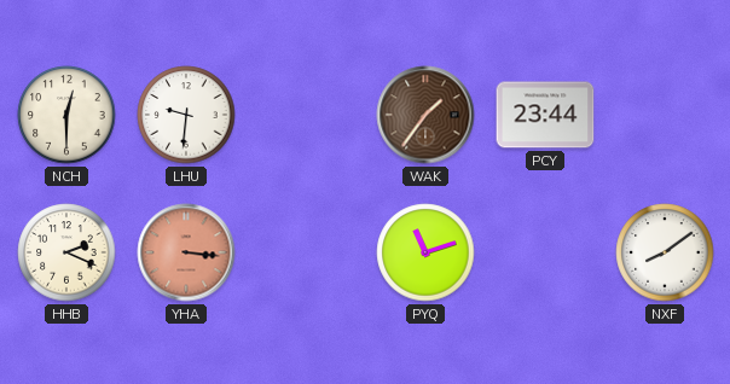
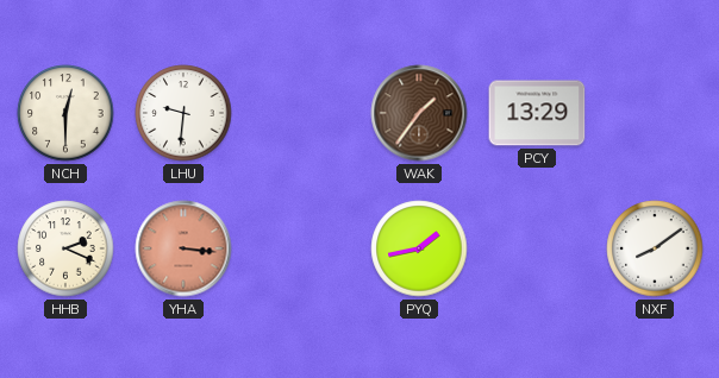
PCY: 23:44 -> 13:29 (537, 113)
PYQ: 11:12 -> 1:43 (419, 248)
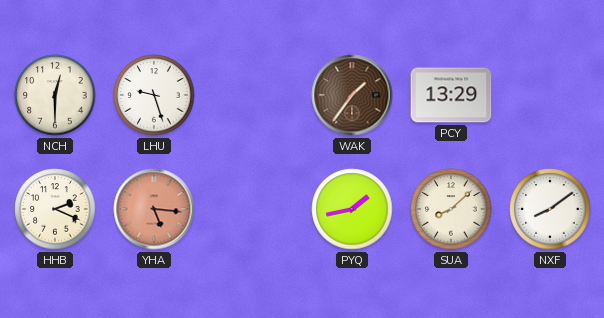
LHU: 9:31 -> 9:27 (154, 95)
YHA: 3:16 -> 5:16 (154, 209)
SUA: none -> 8:08 (451, 209)
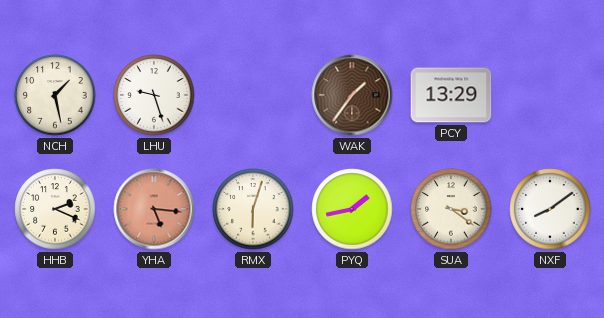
NCH: 12:30 -> 1:28 (55, 95)
RMX: none -> 6:03 (253, 209)
SUA: 8:08 -> 3:21 (451, 209)
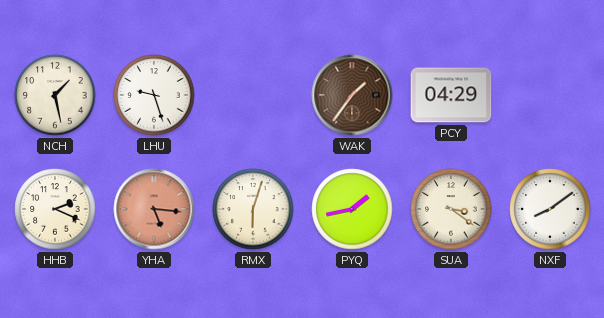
PCY: 13:29 -> 04:29 (451, 95)
